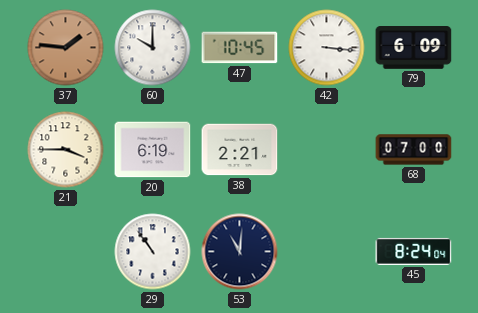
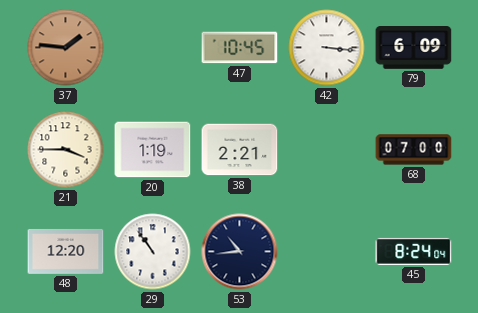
60: 10:00 -> none (153, 48)
20: 6:19 -> 1:19 (153, 150)
48: none -> 12:20 (66, 251)
53: 11:01 -> 10:44 (240, 252)
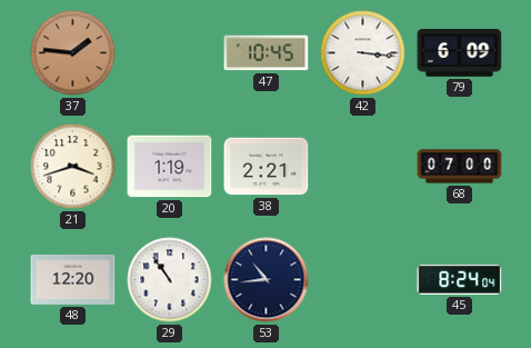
21: 3:45 -> 3:42 (73, 167)
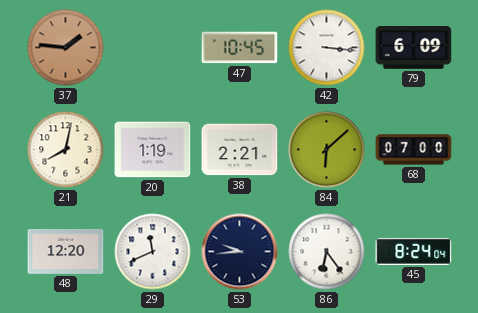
21: 3:42 -> 8:02 (66, 150)
84: none -> 6:08 (327, 150)
29: 10:54 -> 11:41 (153, 252)
53: 10:44 -> 9:44 (240, 252)
86: none -> 6:24 (327, 252)
